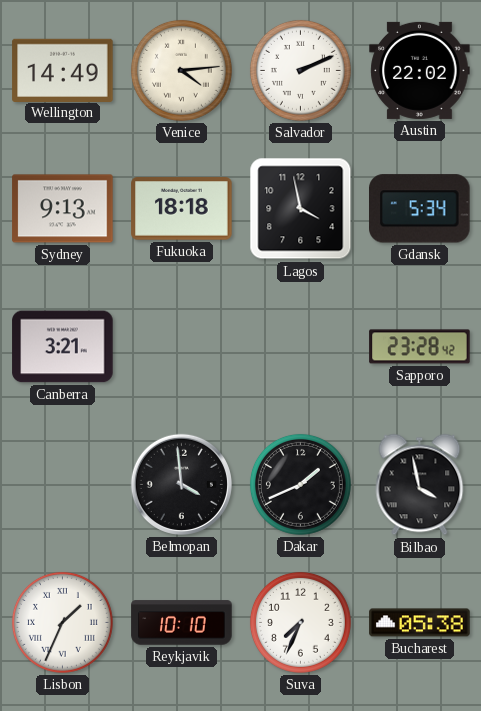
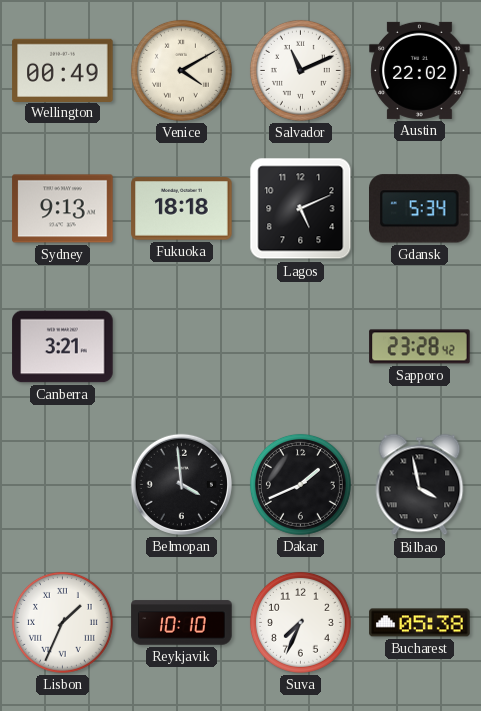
Wellington: 14:49 -> 00:49 (63, 70)
Venice: 4:14 -> 4:10 (181, 70)
Salvador: 2:11 -> 11:11 (300, 70)
Lagos: 3:58 -> 5:11 (301, 209)
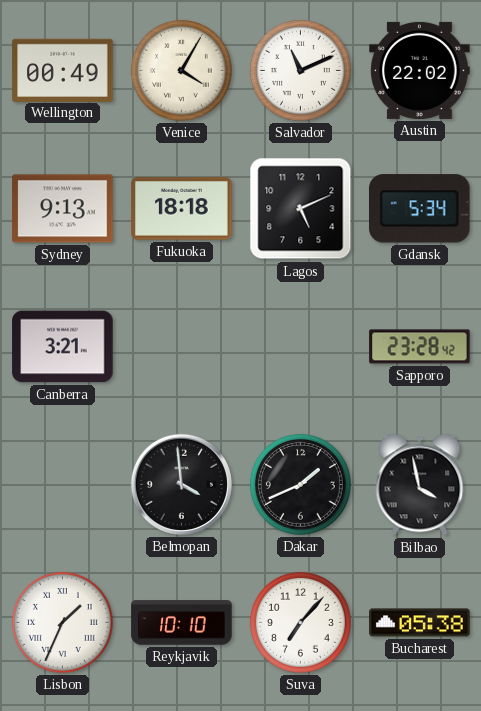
Venice: 4:10 -> 4:05 (181, 70)
Suva: 7:34 -> 7:07 (300, 622)
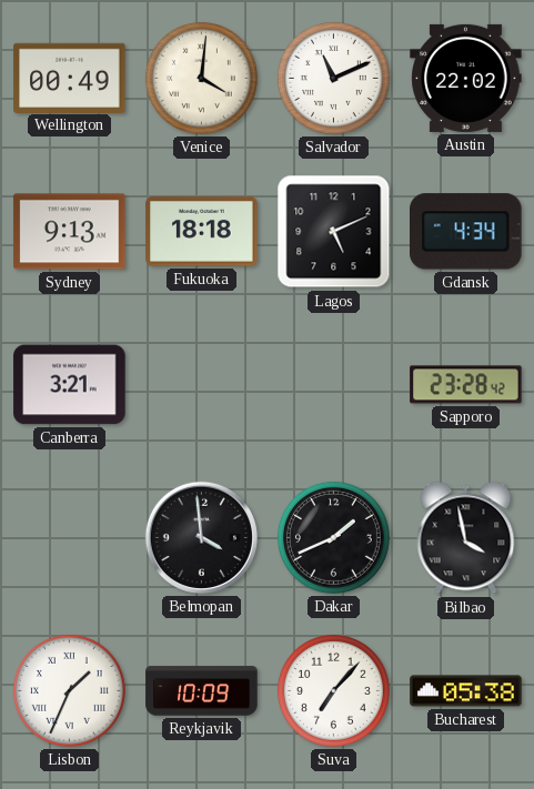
Venice: 4:05 -> 4:01 (201, 78)
Gdansk: 5:34 -> 4:34 (466, 232)
Reykjavik: 10:10 -> 10:09 (202, 691)
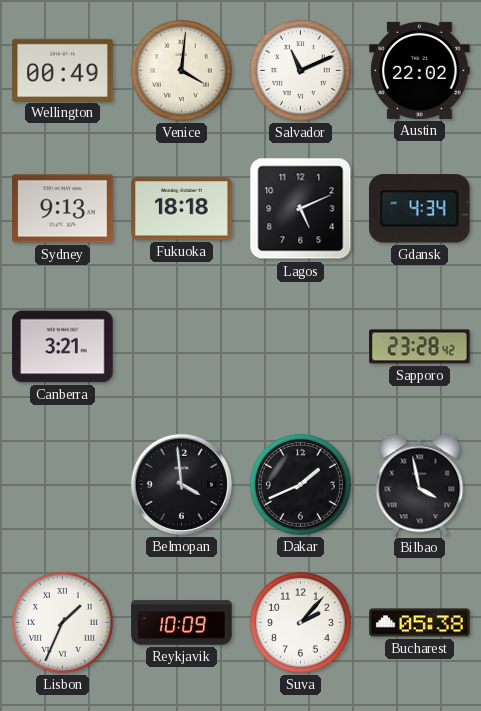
Suva: 7:07 -> 2:07 (300, 622)
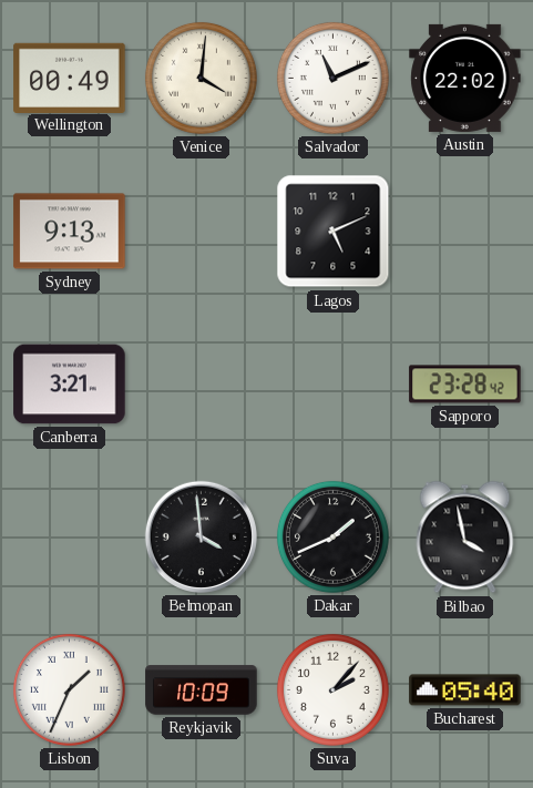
Fukuoka: 18:18 -> none (182, 209)
Gdansk: 4:34 -> none (420, 209)
Bucharest: 05:38 -> 05:40 (465, 690)
